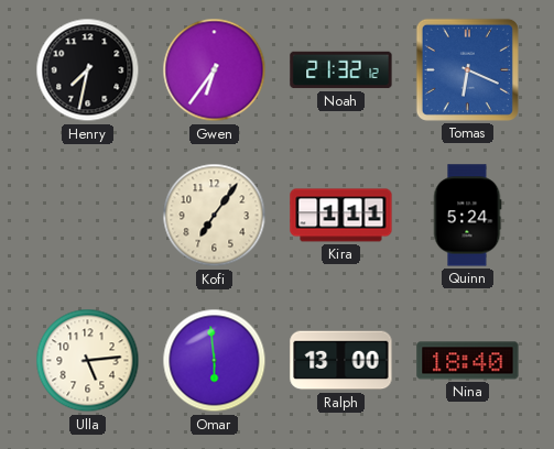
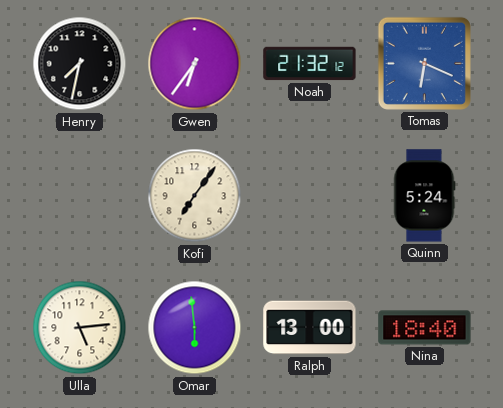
Kira: 1:11 -> none (341, 216)
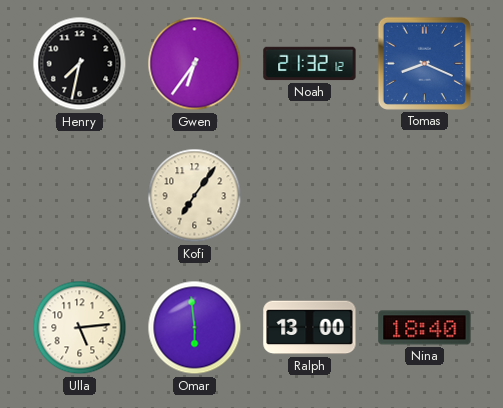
Tomas: 6:19 -> 8:19 (424, 63)
Quinn: 5:24 -> none (424, 196)
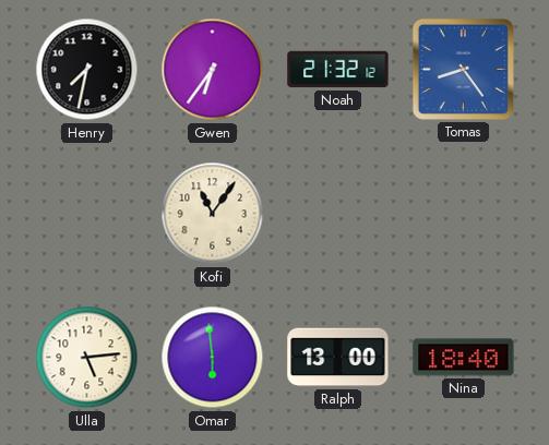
Tomas: 8:19 -> 8:24 (463, 69)
Kofi: 7:06 -> 11:06 (213, 214)
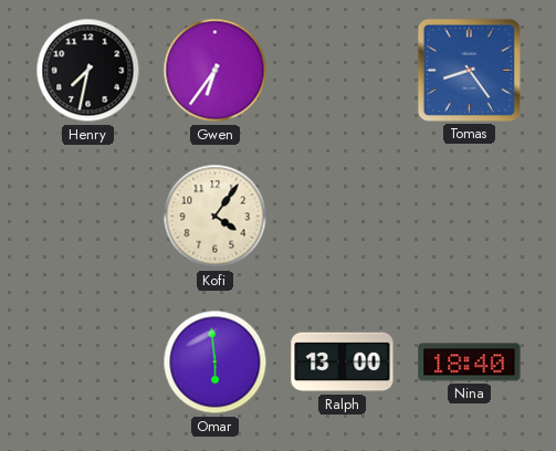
Noah: 21:32 -> none (338, 70)
Kofi: 11:06 -> 4:06 (216, 217)
Ulla: 5:14 -> none (87, 358)
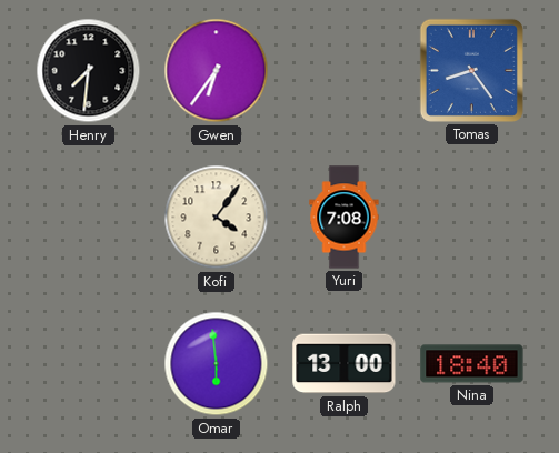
Henry: 7:32 -> 7:31 (89, 71)
Yuri: none -> 7:08 (345, 218)
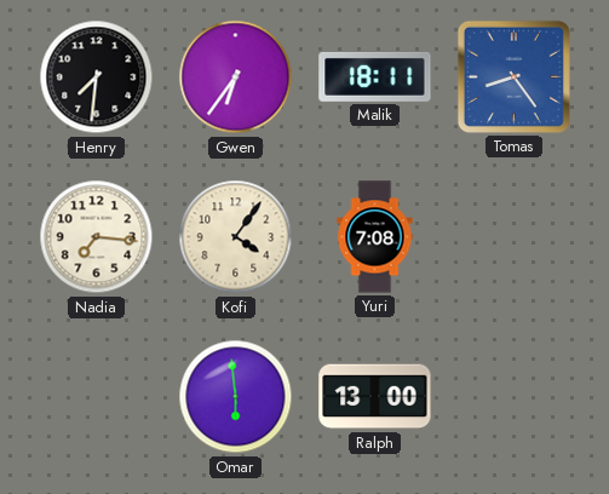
Malik: none -> 18:11 (375, 76)
Nadia: none -> 7:16 (97, 237)
Nina: 18:40 -> none (472, 364)
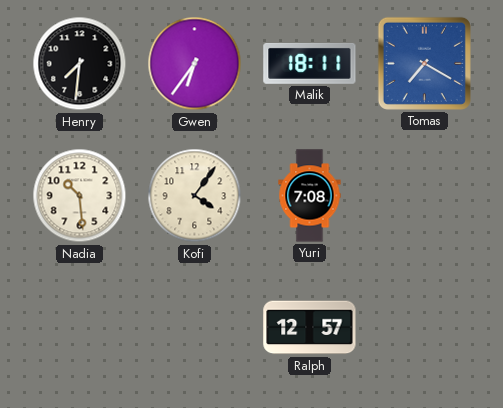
Tomas: 8:24 -> 7:20 (424, 63)
Nadia: 7:16 -> 10:29 (80, 196)
Omar: 5:59 -> none (236, 397)
Ralph: 13:00 -> 12:57 (310, 328)
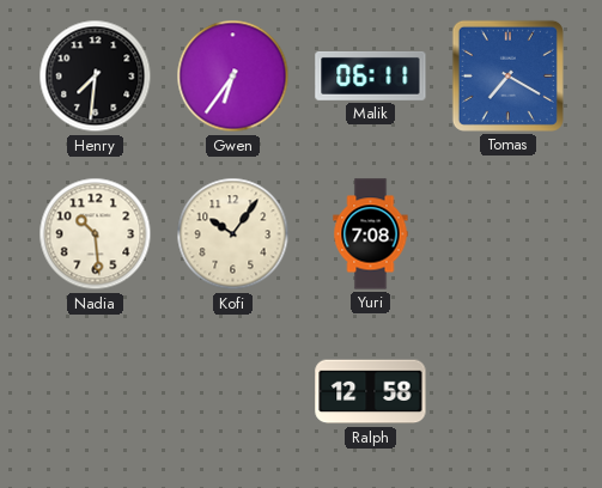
Malik: 18:11 -> 06:11 (371, 75)
Kofi: 4:06 -> 10:06 (233, 234)
Ralph: 12:57 -> 12:58 (371, 392)
